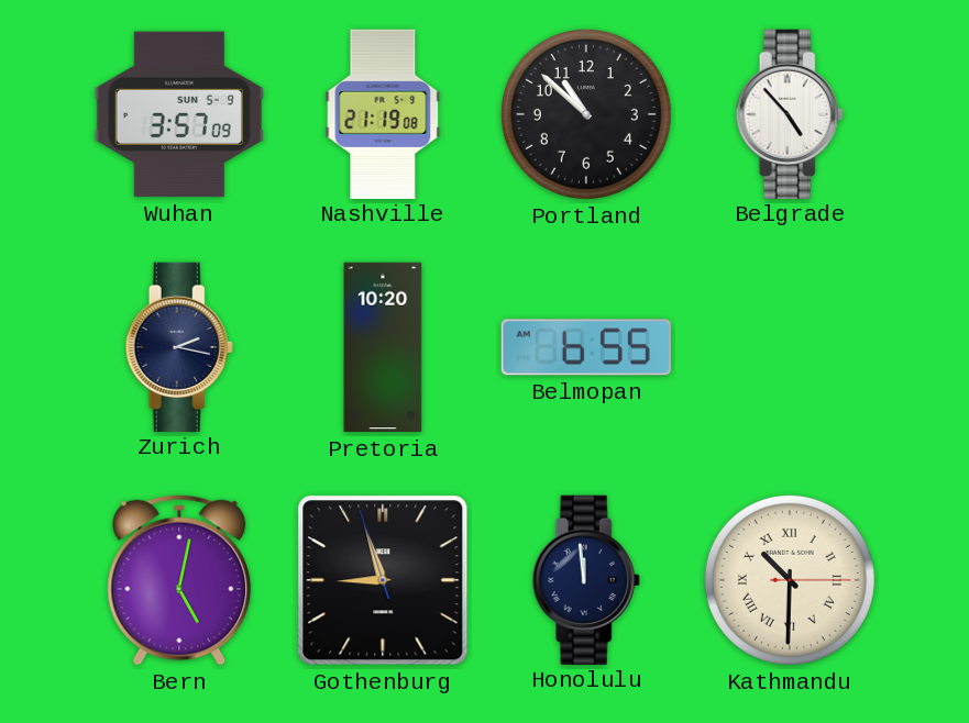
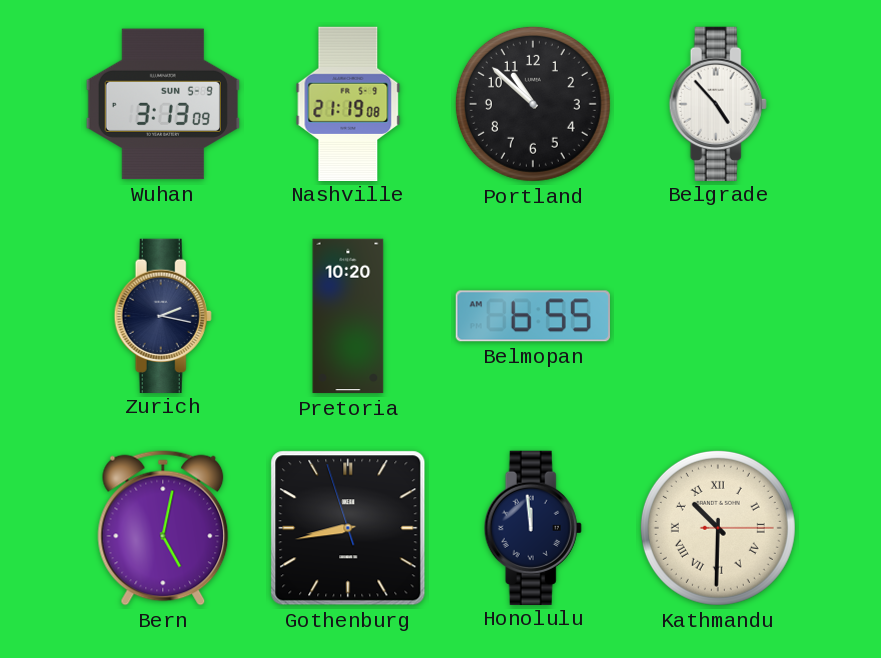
Wuhan: 3:57 -> 3:13 (163, 104)
Gothenburg: 8:56 -> 8:42 (348, 528)
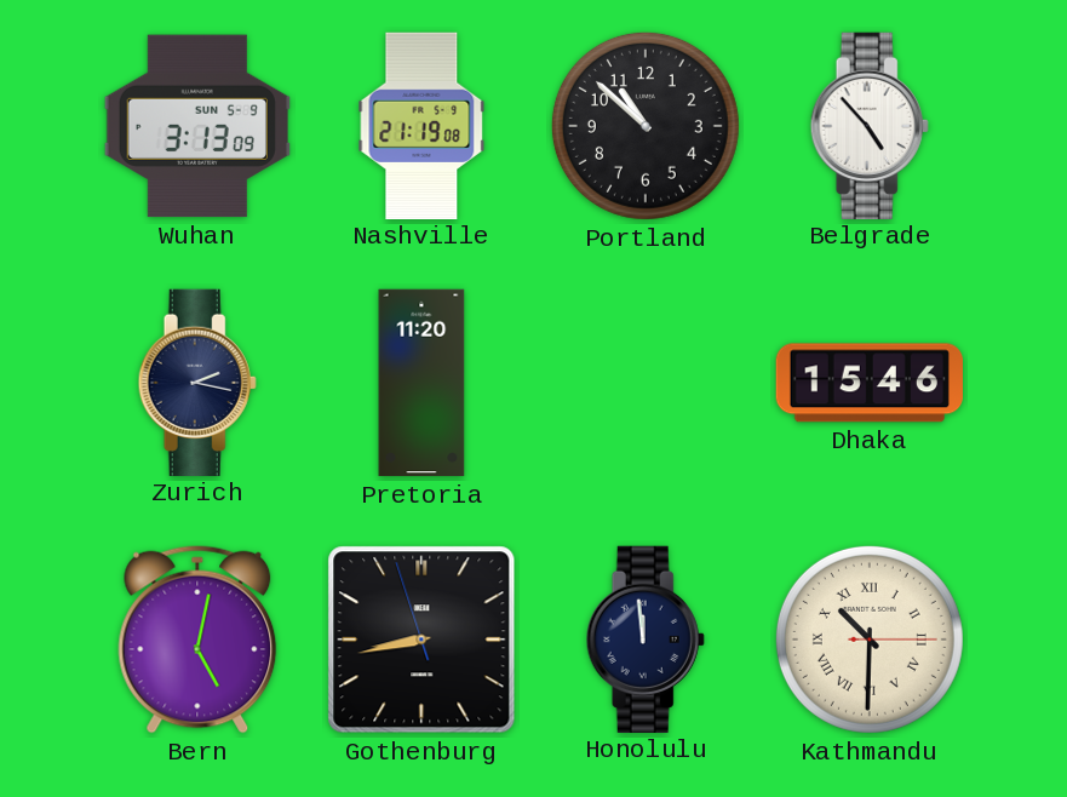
Pretoria: 10:20 -> 11:20 (421, 383)
Belmopan: 6:55 -> none (533, 316)
Dhaka: none -> 15:46 (870, 383)
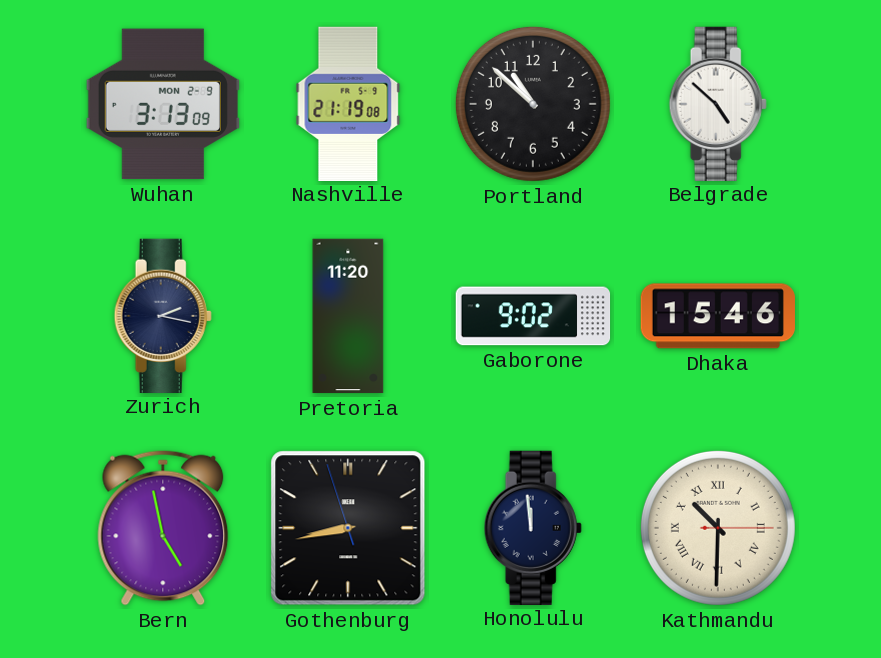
Wuhan date: SUN 5-9 -> MON 2-9 (163, 104)
Belgrade: 4:53 -> 4:52 (718, 103)
Gaborone: none -> 9:02 (533, 316)
Bern: 5:02 -> 4:58 (163, 528)
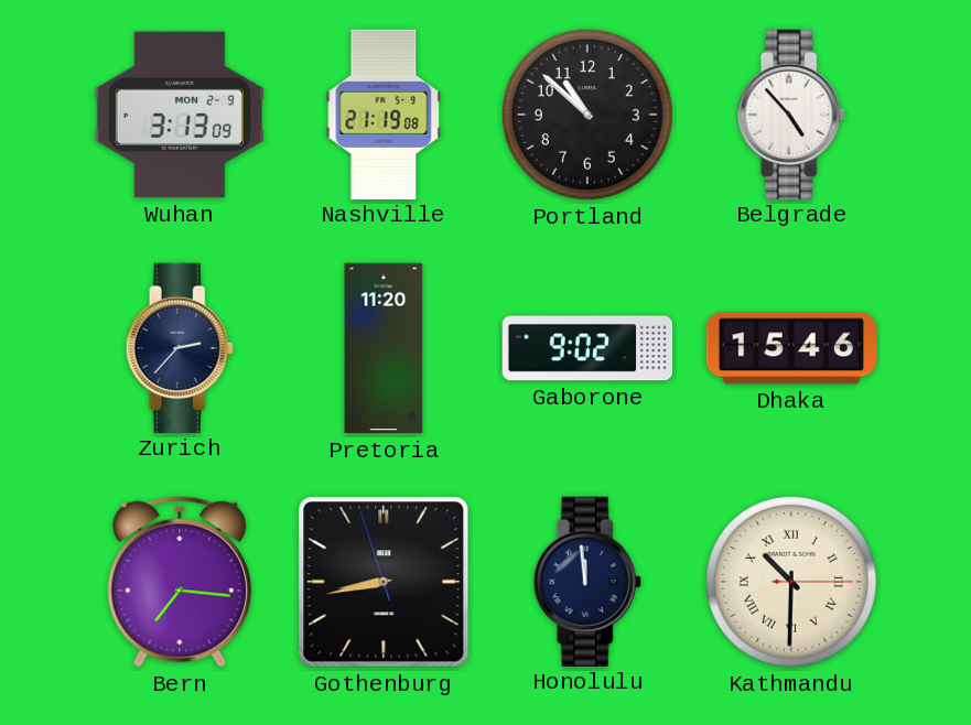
Belgrade: 4:52 -> 4:53 (791, 113)
Zurich: 2:17 -> 2:37 (180, 347)
Bern: 4:58 -> 7:16 (180, 582)
